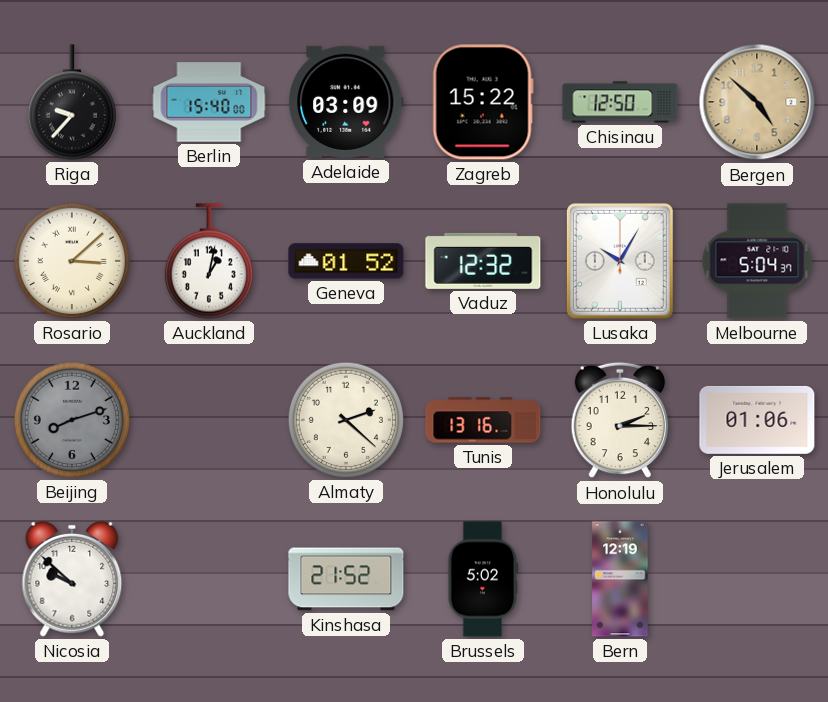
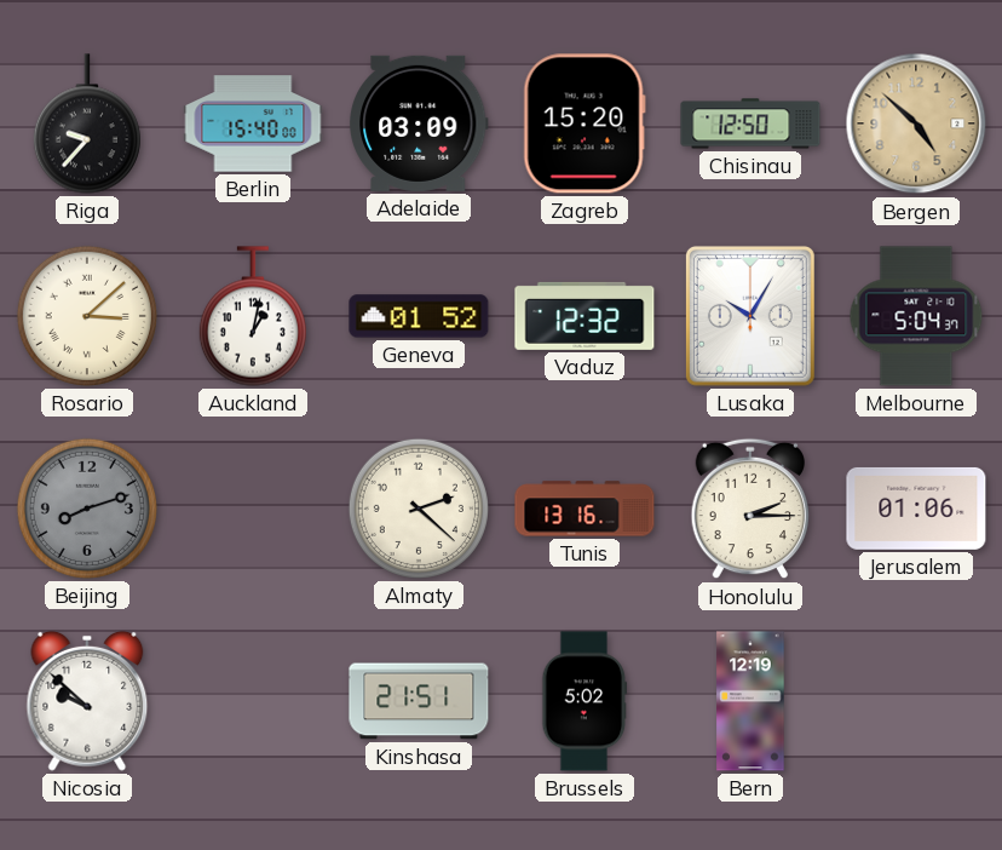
Zagreb: 15:22 -> 15:20 (584, 124)
Kinshasa: 21:52 -> 21:51 (419, 701)
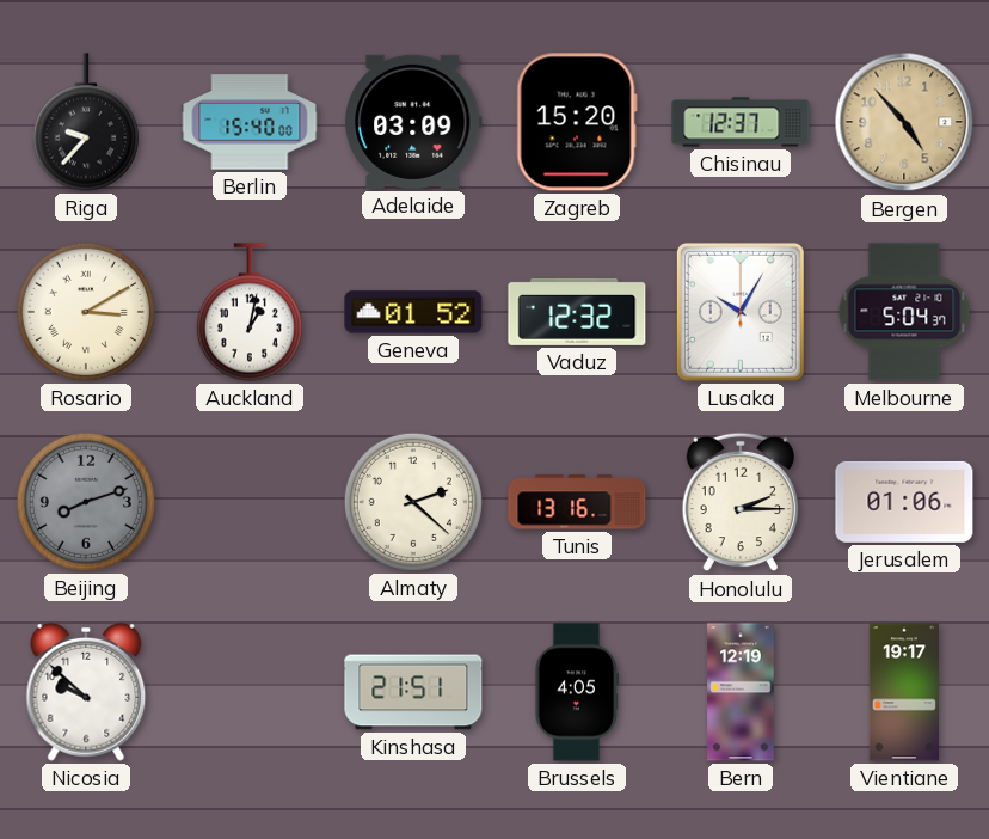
Chisinau: 12:50 -> 12:37 (741, 122)
Bergen: 4:52 -> 4:53 (904, 122)
Rosario: 3:08 -> 3:10 (86, 312)
Brussels: 5:02 -> 4:05 (577, 692)
Vientiane: none -> 19:17 (903, 692)
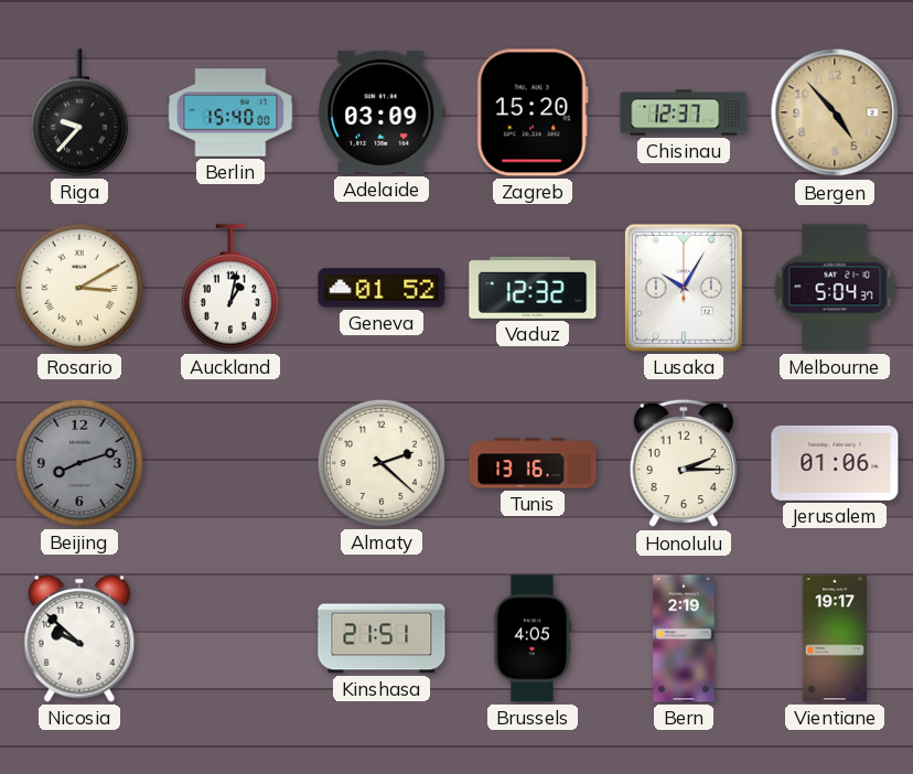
Bern: 12:19 -> 2:19 (684, 638)
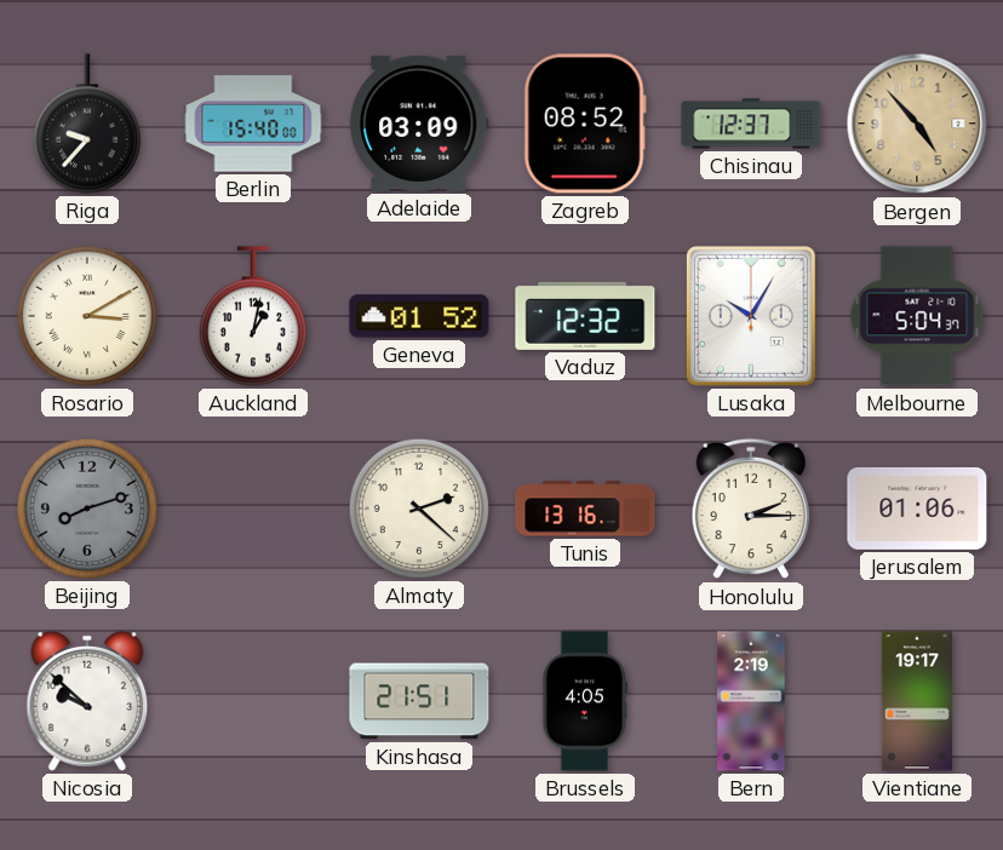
Zagreb: 15:20 -> 08:52 (585, 124)
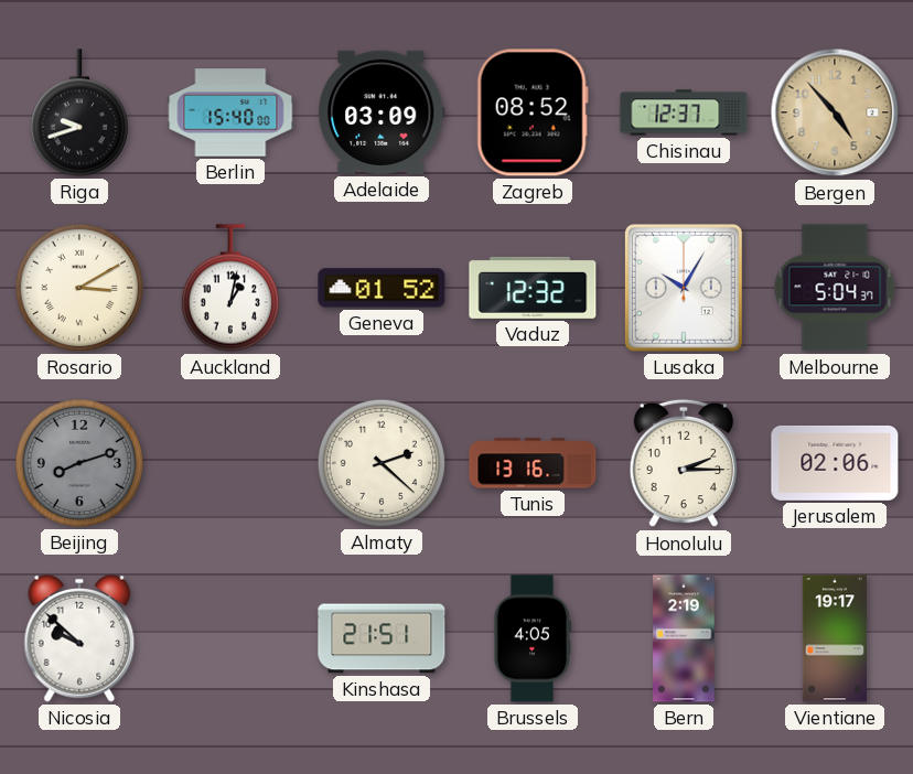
Riga: 9:37 -> 9:42 (79, 112)
Jerusalem: 01:06 -> 02:06 (835, 463)
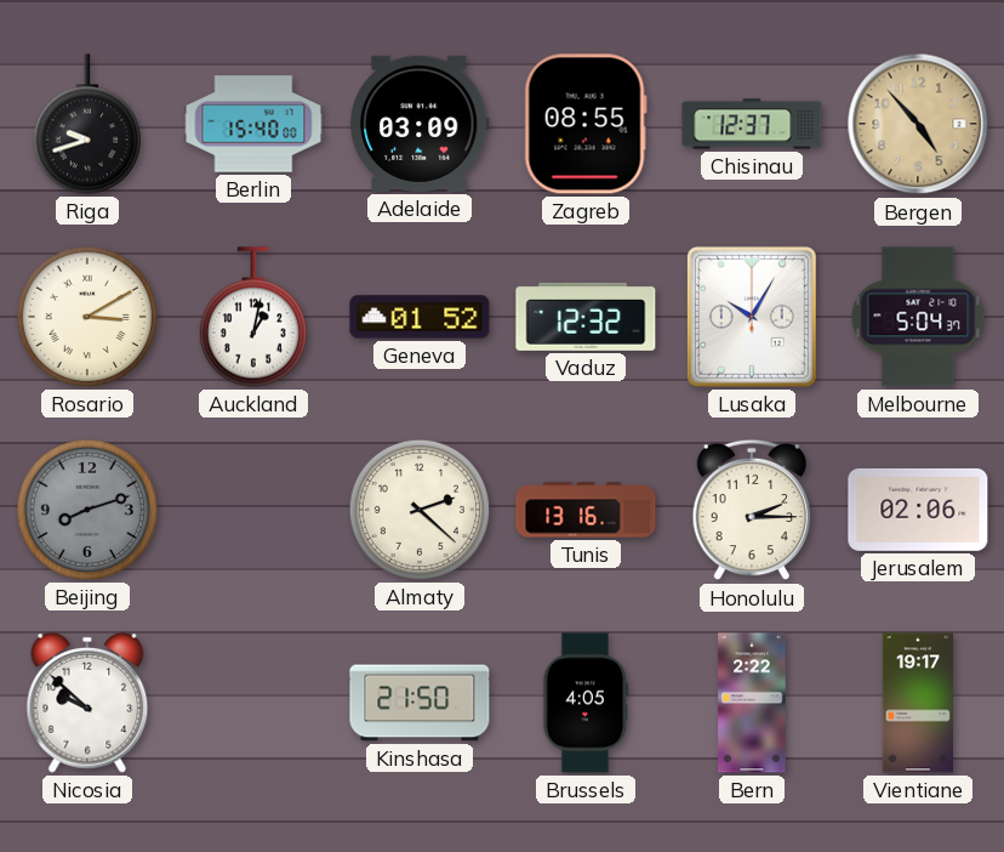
Zagreb: 08:52 -> 08:55 (586, 124)
Kinshasa: 21:51 -> 21:50 (420, 703)
Bern: 2:19 -> 2:22 (752, 703)
